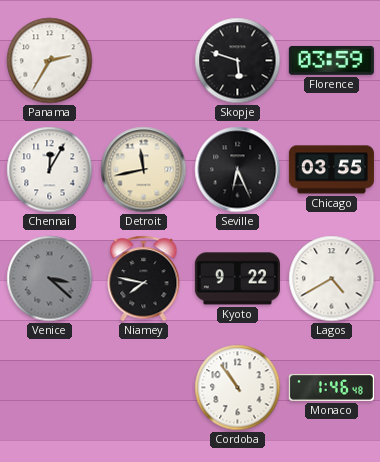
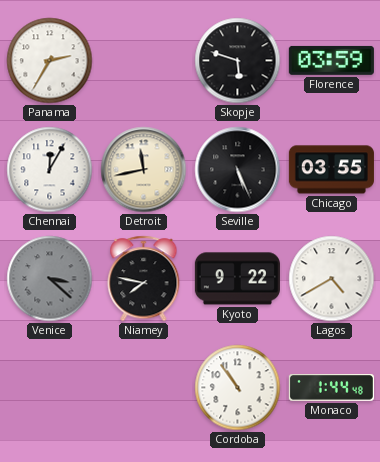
Seville: 6:26 -> 5:26 (238, 170)
Monaco: 1:46 -> 1:44 (331, 388)
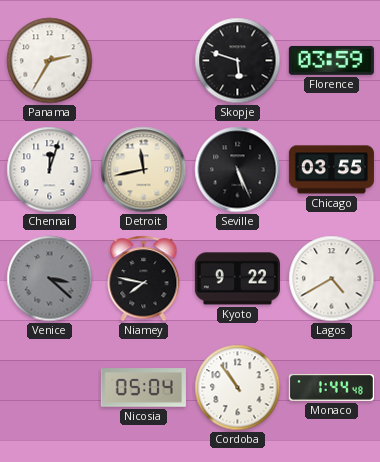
Chennai: 12:05 -> 12:03 (50, 170)
Nicosia: none -> 05:04 (143, 388)
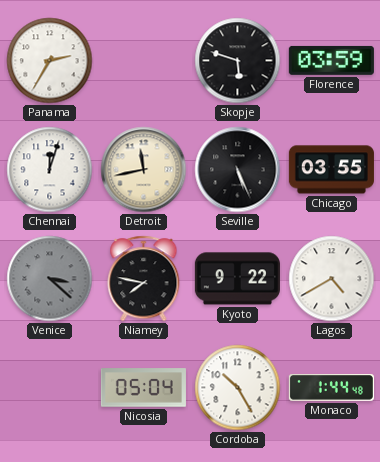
Cordoba: 10:54 -> 10:25 (238, 388)
